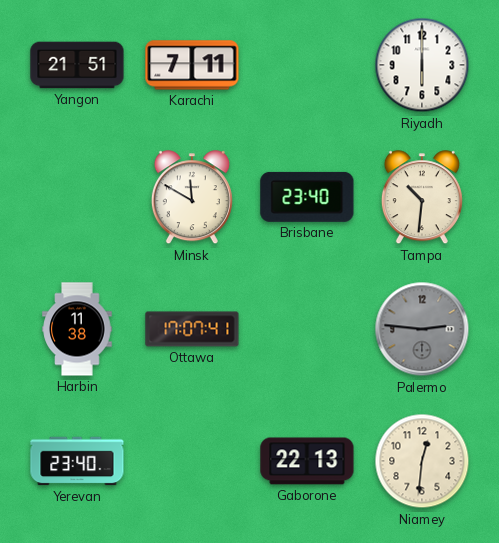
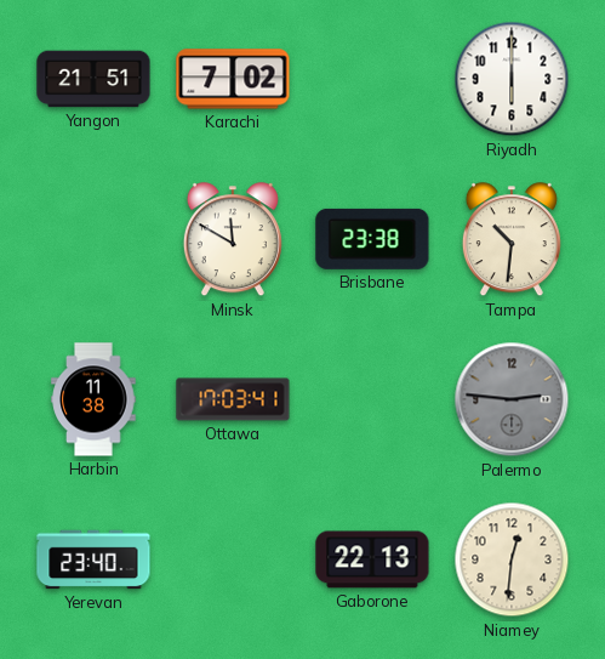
Karachi: 7:11 -> 7:02 (233, 79)
Brisbane: 23:40 -> 23:38 (372, 239)
Ottawa: 17:07 -> 17:03 (233, 399)
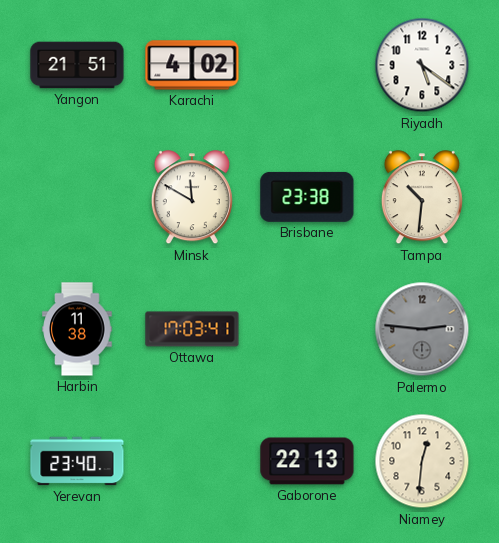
Karachi: 7:02 -> 4:02 (192, 65)
Riyadh: 6:00 -> 5:21 (422, 65)
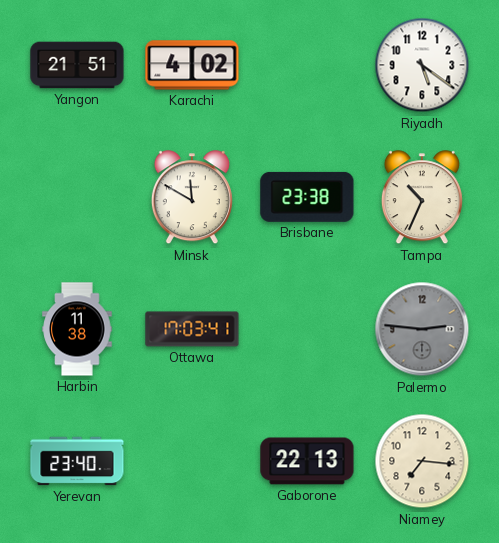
Tampa: 10:31 -> 10:34 (422, 198)
Niamey: 12:31 -> 7:16 (422, 461)
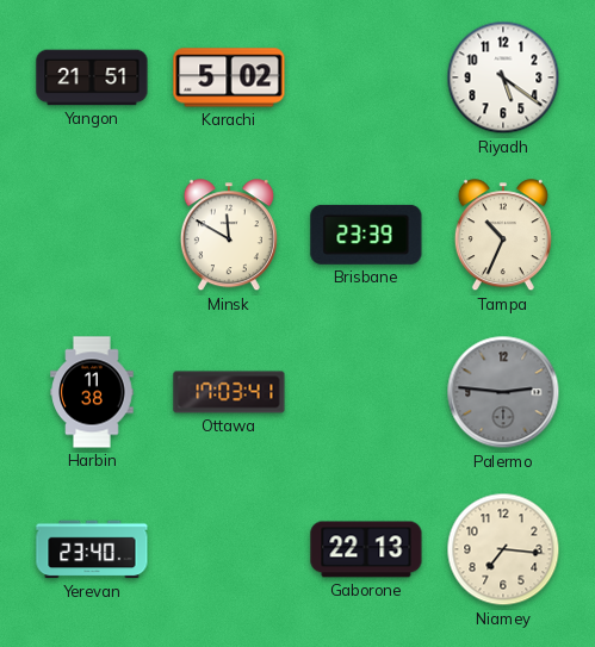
Karachi: 4:02 -> 5:02 (229, 77)
Brisbane: 23:38 -> 23:39 (366, 235)
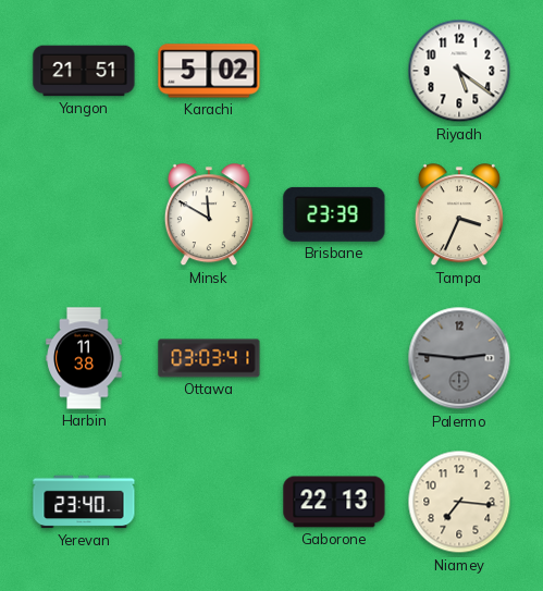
Tampa: 10:34 -> 3:34 (459, 216)
Ottawa: 17:03 -> 03:03 (209, 358)
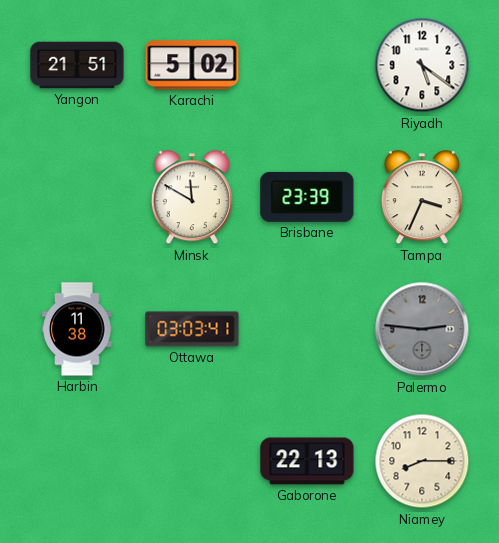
Yerevan: 23:40 -> none (84, 502)
Niamey: 7:16 -> 8:15 (422, 461)
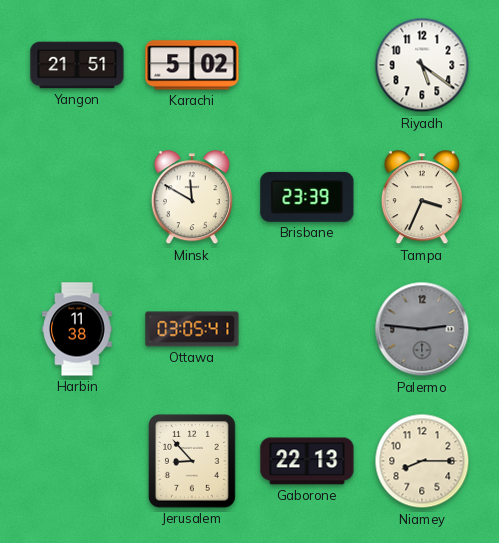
Ottawa: 03:03 -> 03:05 (192, 329)
Jerusalem: none -> 8:53 (192, 461)
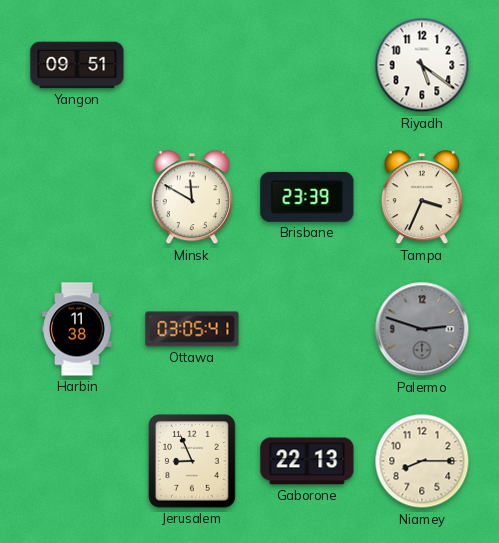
Yangon: 21:51 -> 09:51 (77, 65)
Karachi: 5:02 -> none (192, 65)
Palermo: 2:46 -> 2:48 (422, 329)
Jerusalem: 8:53 -> 8:56 (192, 461)
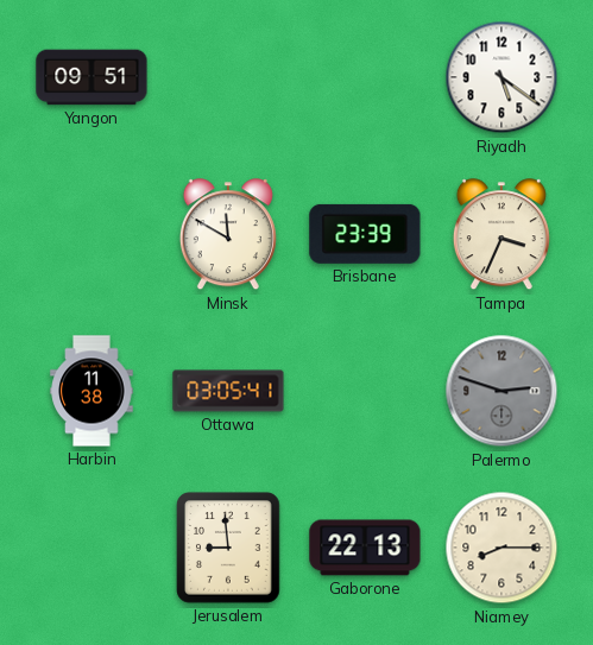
Jerusalem: 8:56 -> 8:59 (228, 548)
